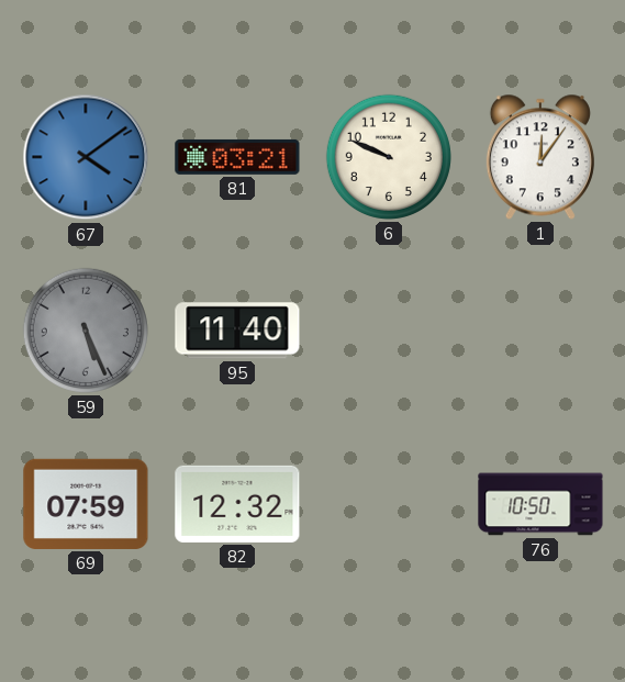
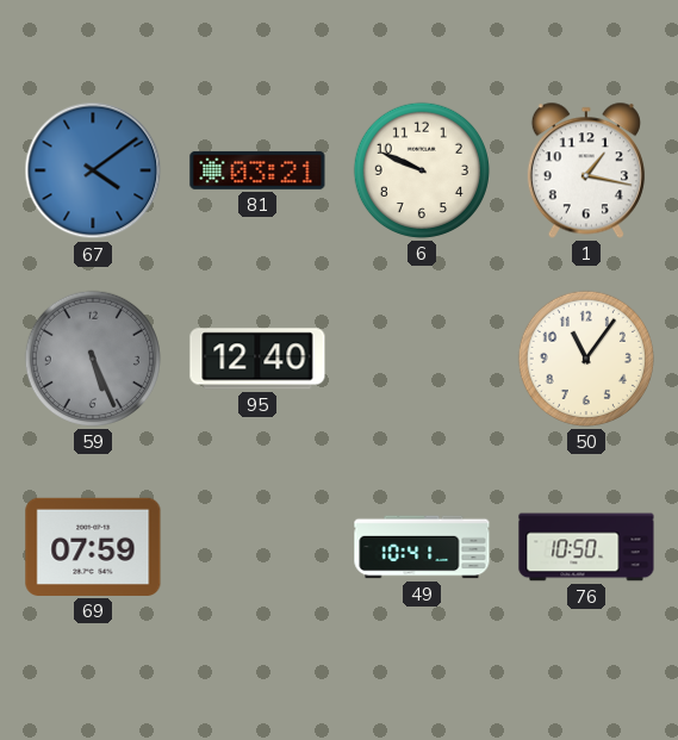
1: 12:06 -> 1:17 (586, 170)
95: 11:40 -> 12:40 (257, 359)
50: none -> 11:06 (586, 359)
82: 12:32 -> none (237, 504)
49: none -> 10:41 (422, 547)
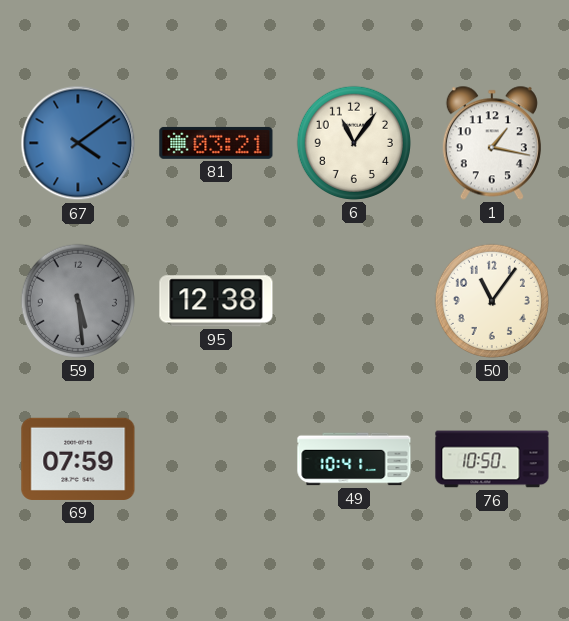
6: 9:49 -> 11:06 (354, 143)
59: 5:26 -> 5:29 (78, 301)
95: 12:40 -> 12:38 (216, 301)
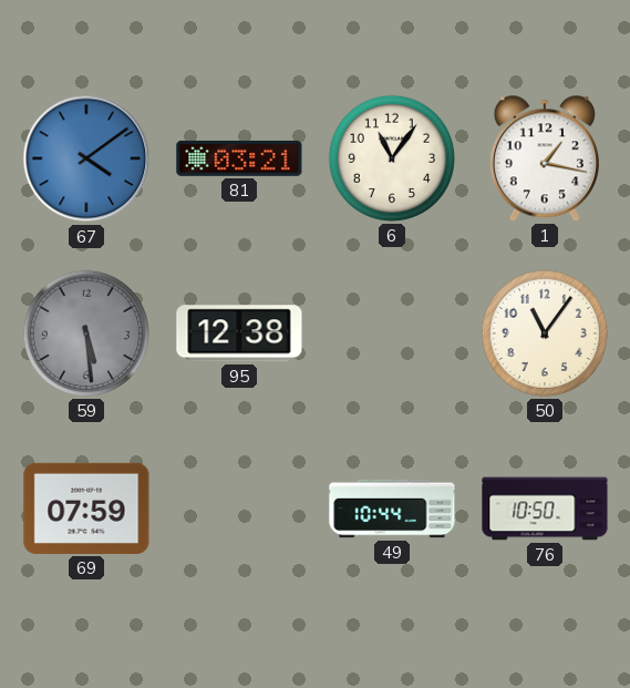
49: 10:41 -> 10:44 (392, 509)
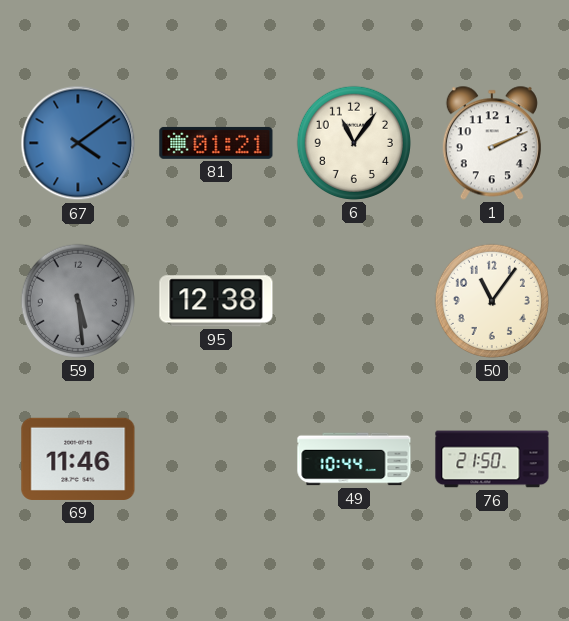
81: 03:21 -> 01:21 (216, 143)
1: 1:17 -> 2:11 (492, 143)
69: 07:59 -> 11:46 (78, 459)
76: 10:50 -> 21:50 (492, 459)
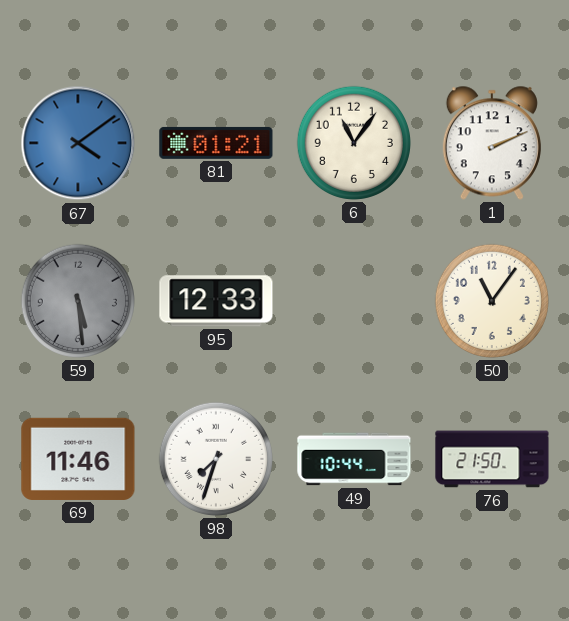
95: 12:38 -> 12:33 (216, 301)
98: none -> 7:33 (216, 459)
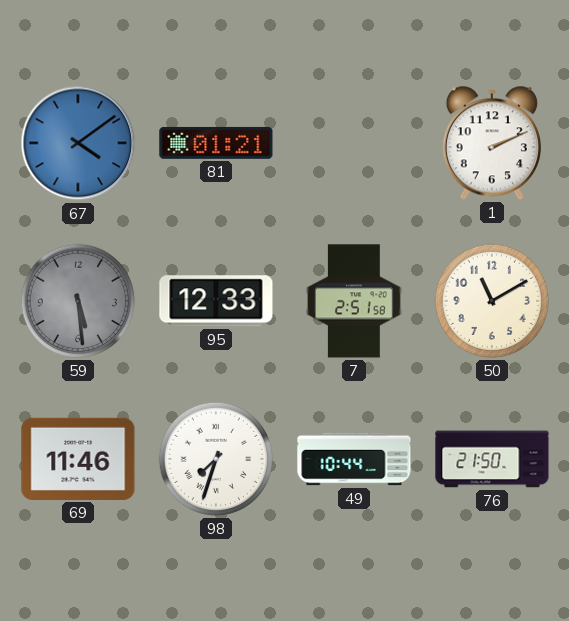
6: 11:06 -> none (354, 143)
7: none -> 2:51 (355, 301)
50: 11:06 -> 11:10 (492, 301)
